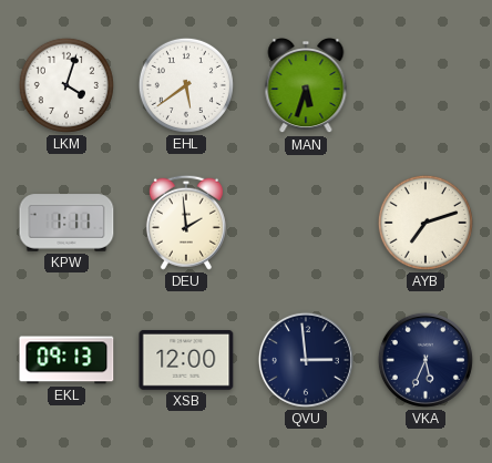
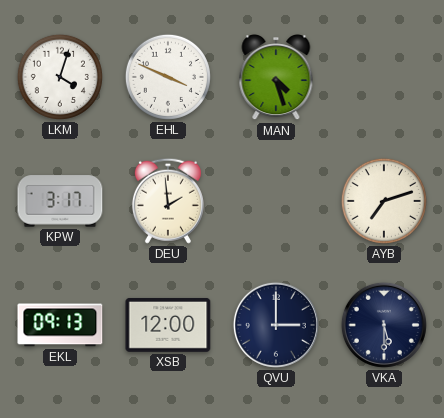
EHL: 5:39 -> 3:49 (168, 77)
MAN: 5:33 -> 4:27 (276, 78)
KPW: 1:11 -> 3:17 (60, 201)
QVU: 2:59 -> 3:00 (276, 325)
VKA: 5:34 -> 5:30 (384, 325)
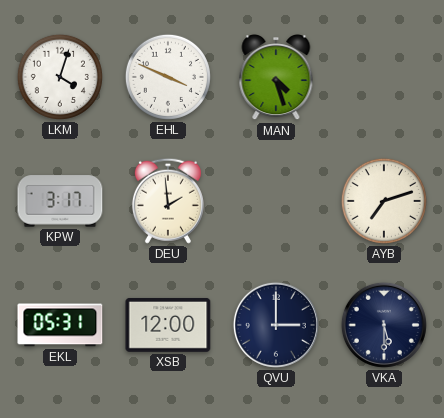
EKL: 09:13 -> 05:31 (60, 325)
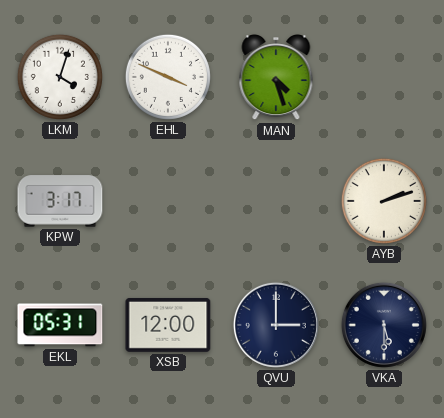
DEU: 1:59 -> none (168, 201)
AYB: 7:12 -> 2:12 (384, 201)
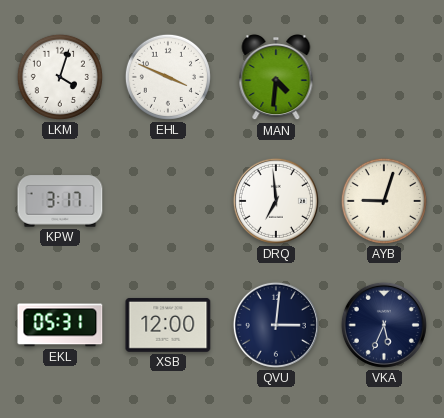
MAN: 4:27 -> 4:31 (276, 78)
DRQ: none -> 6:59 (276, 201)
AYB: 2:12 -> 9:03 (384, 201)
QVU: 3:00 -> 3:01 (276, 325)
VKA: 5:30 -> 5:34 (384, 325)
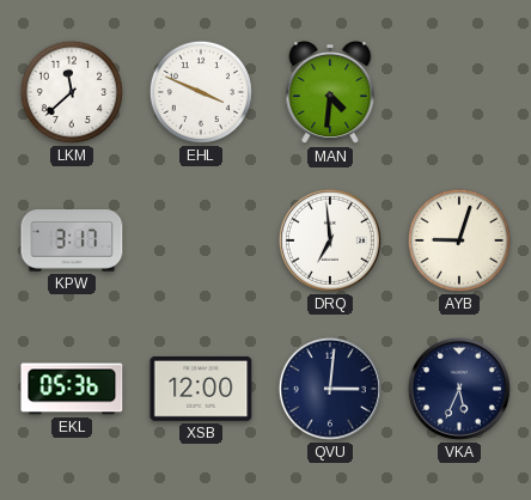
LKM: 4:03 -> 11:38 (72, 92)
EKL: 05:31 -> 05:36 (72, 389)
